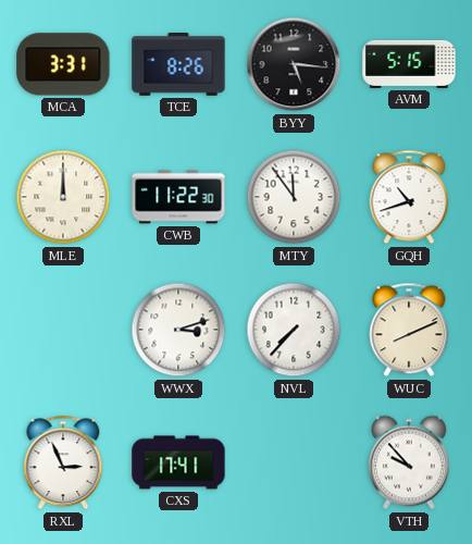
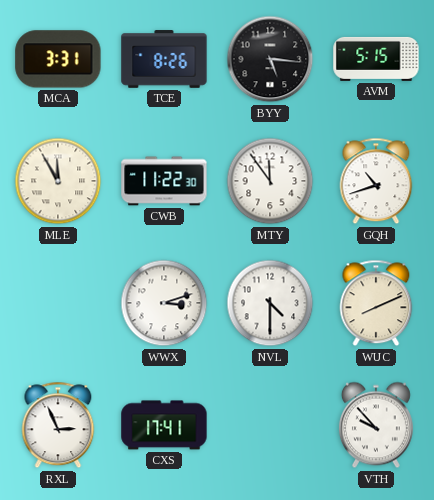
MLE: 12:00 -> 11:55 (58, 181)
NVL: 7:37 -> 4:30 (270, 303)
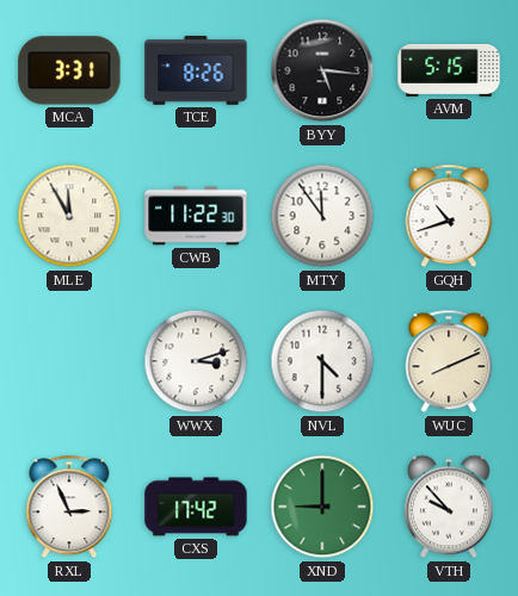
CXS: 17:41 -> 17:42 (196, 507)
XND: none -> 9:00 (322, 507)
